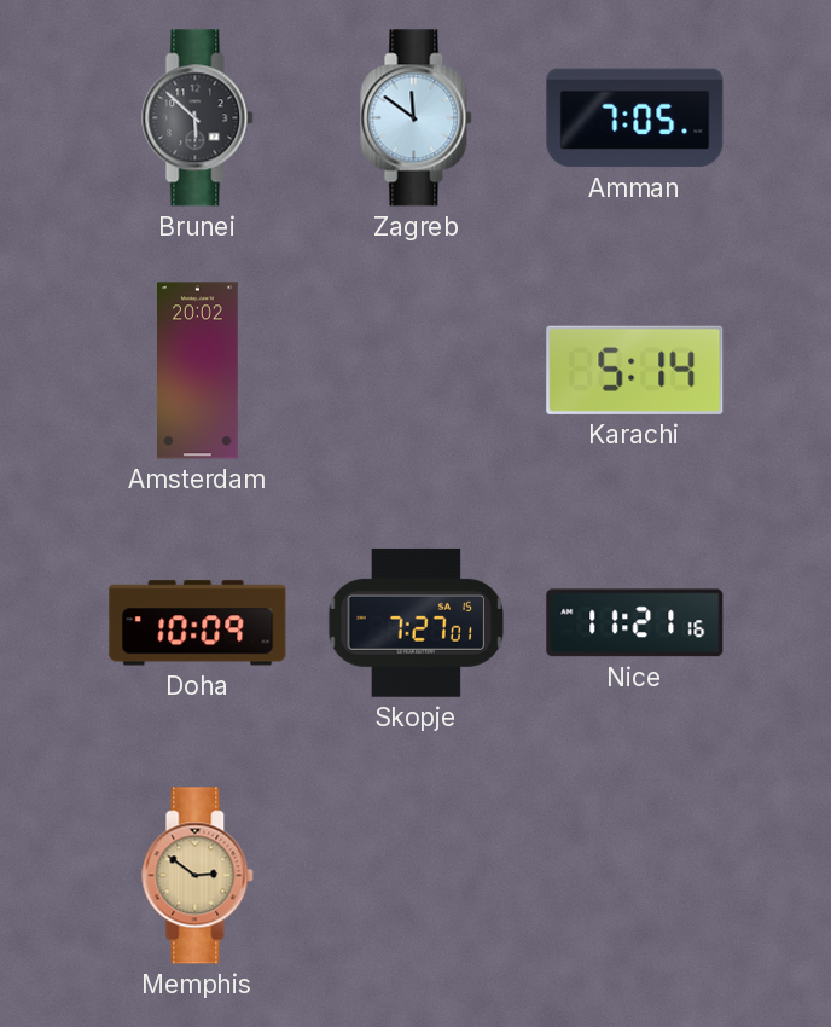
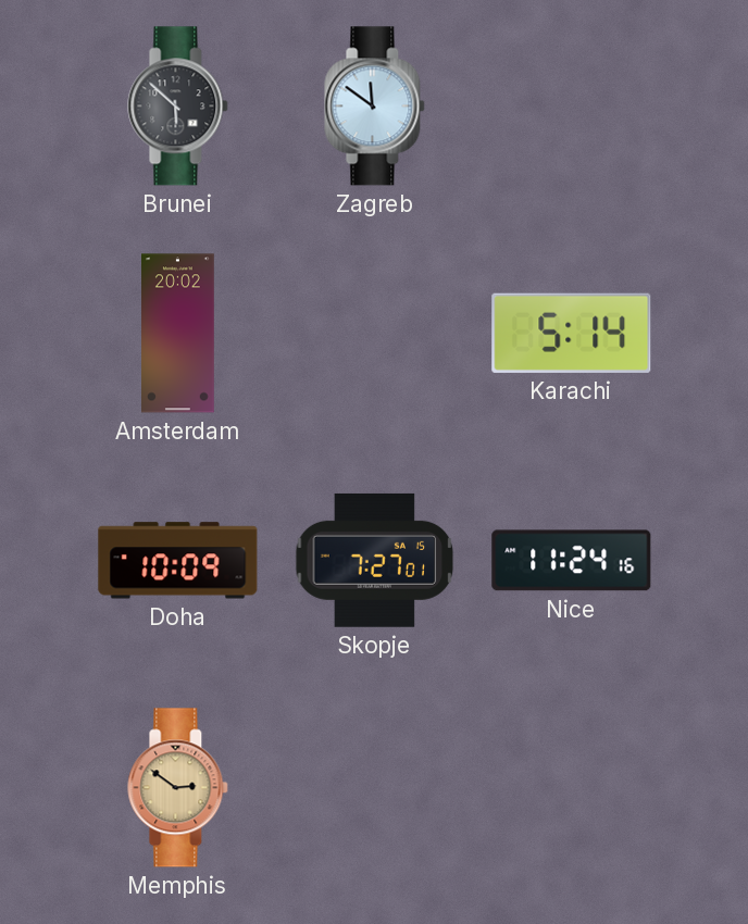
Amman: 7:05 -> none (635, 118)
Nice: 11:21 -> 11:24 (572, 561)
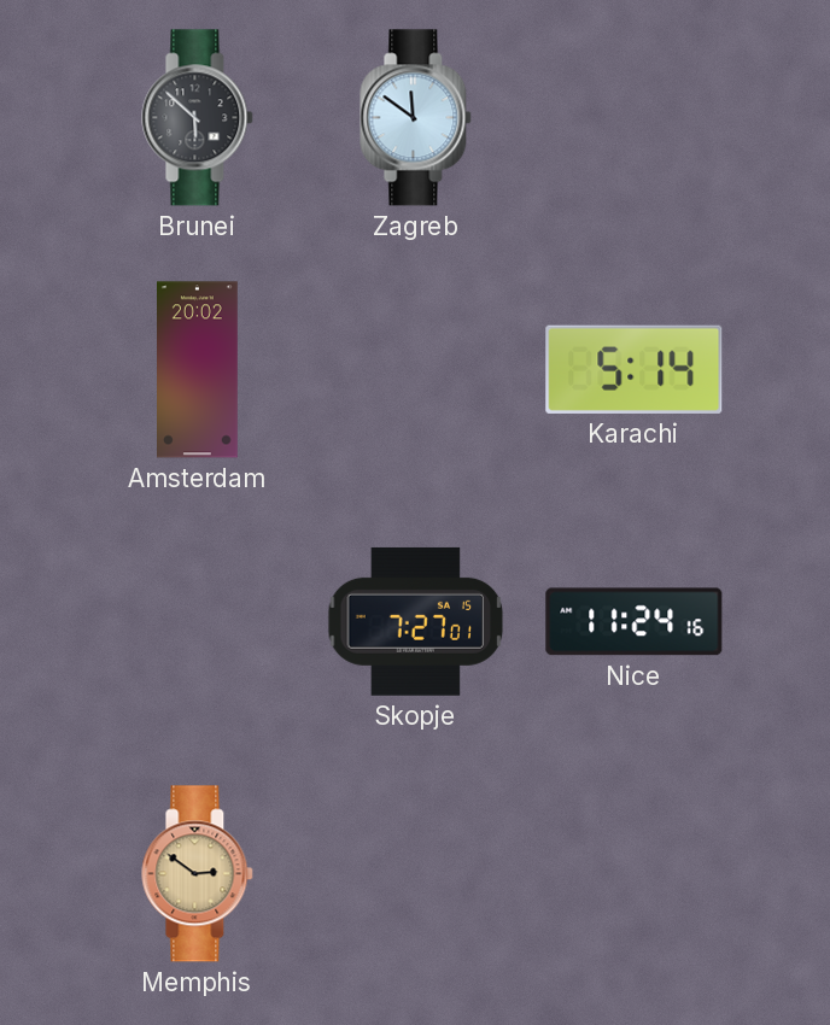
Doha: 10:09 -> none (178, 561)
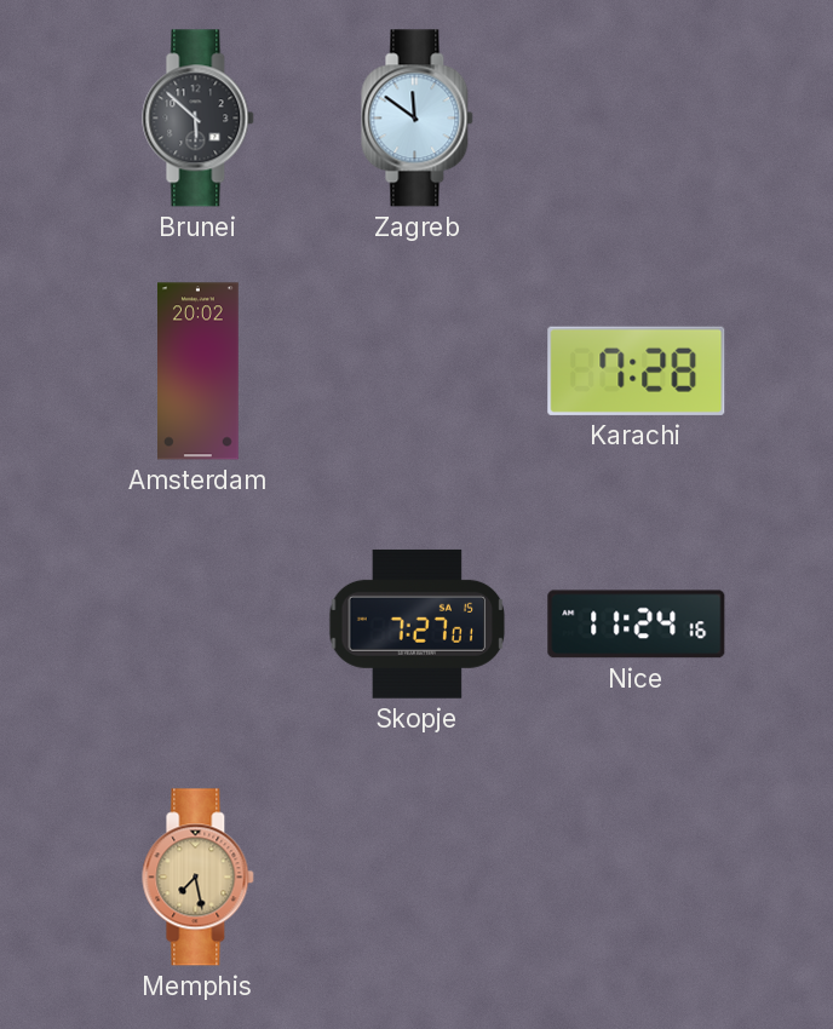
Karachi: 5:14 -> 7:28 (637, 370)
Memphis: 2:51 -> 7:28 (199, 878)
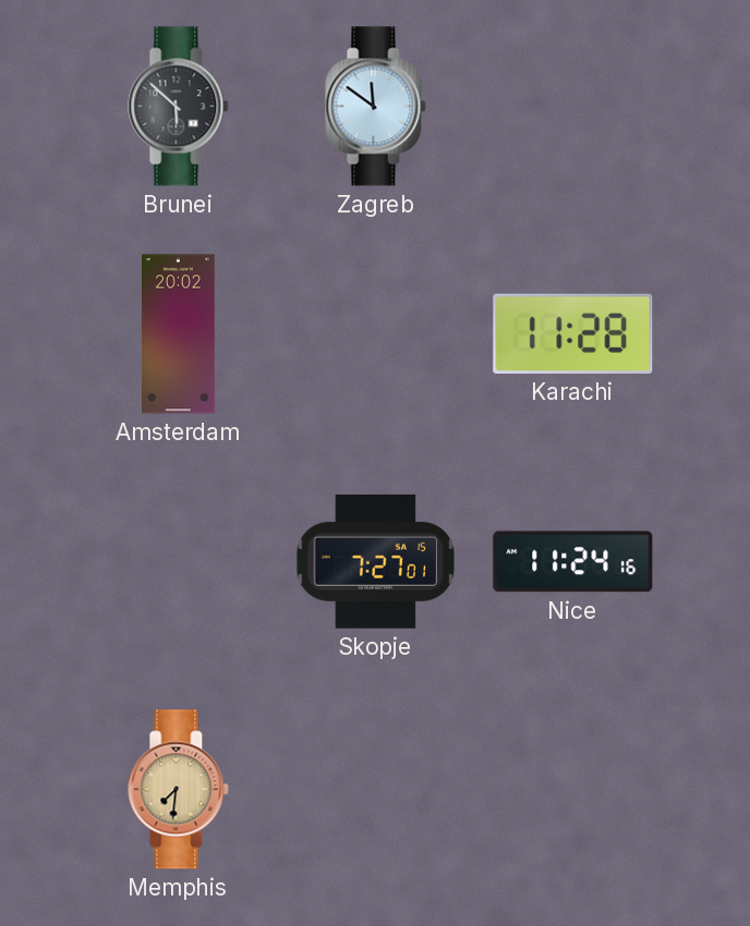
Karachi: 7:28 -> 11:28 (573, 333)
Memphis: 7:28 -> 7:31 (179, 790)
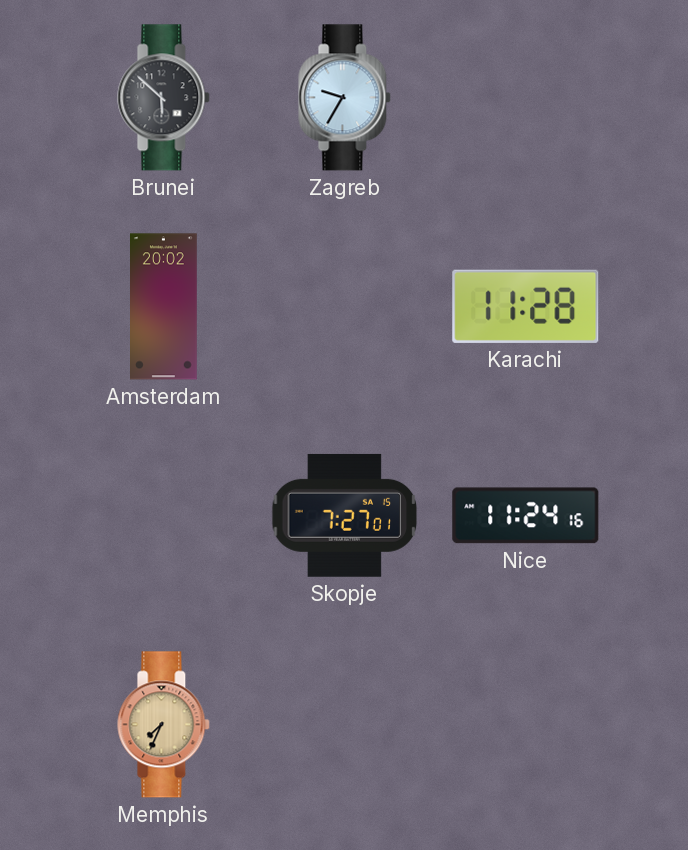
Zagreb: 11:51 -> 9:35 (345, 98)
Memphis: 7:31 -> 7:34 (164, 725)
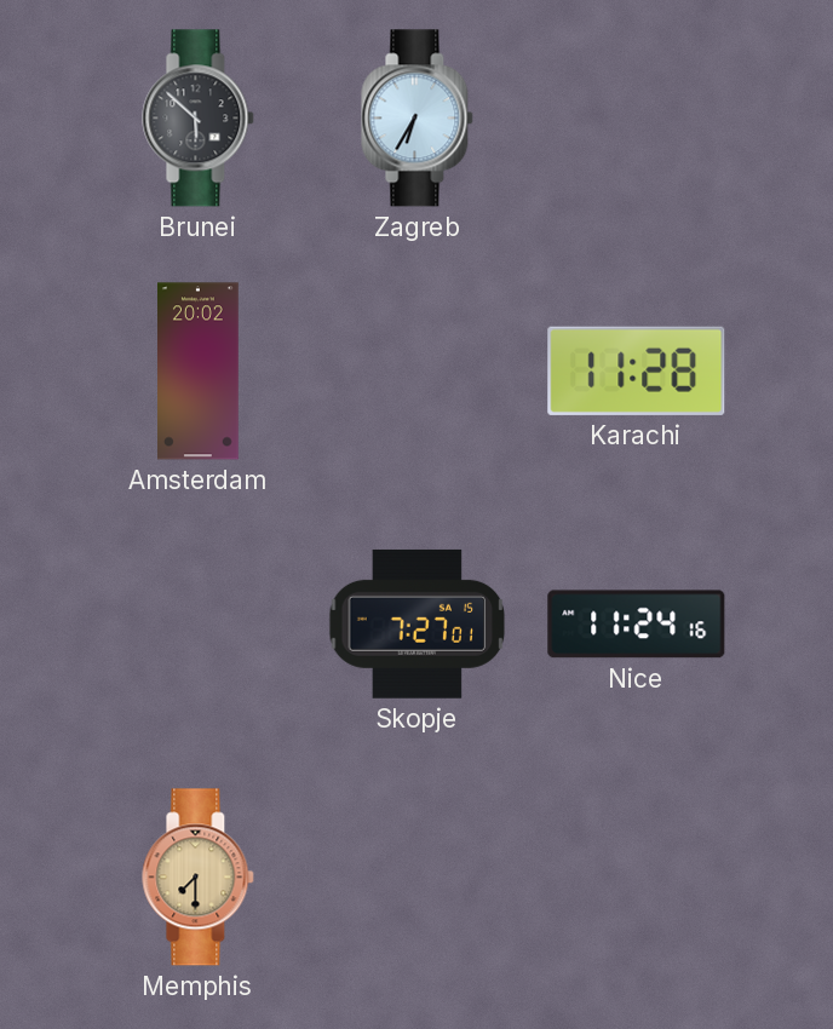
Zagreb: 9:35 -> 6:35 (418, 119)
Memphis: 7:34 -> 7:30 (199, 878)
